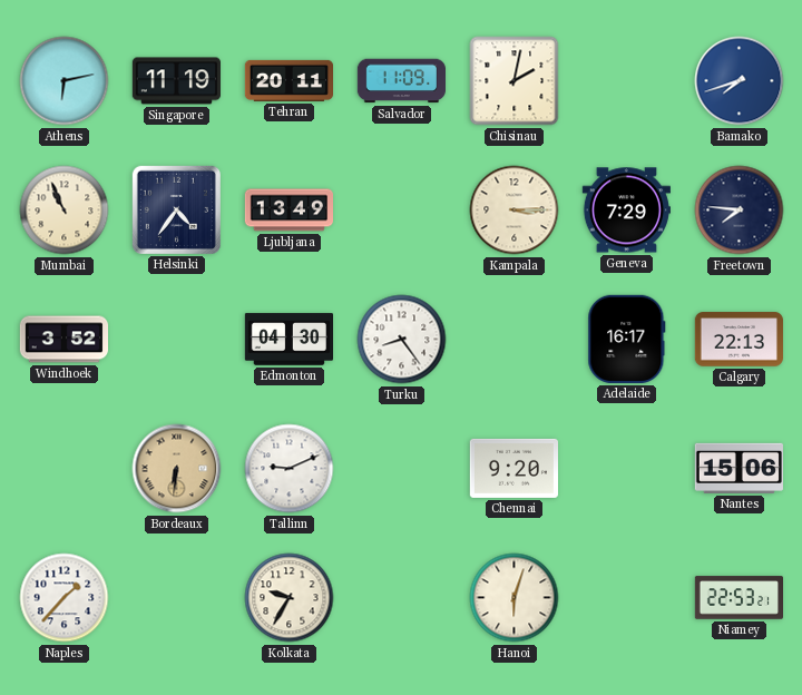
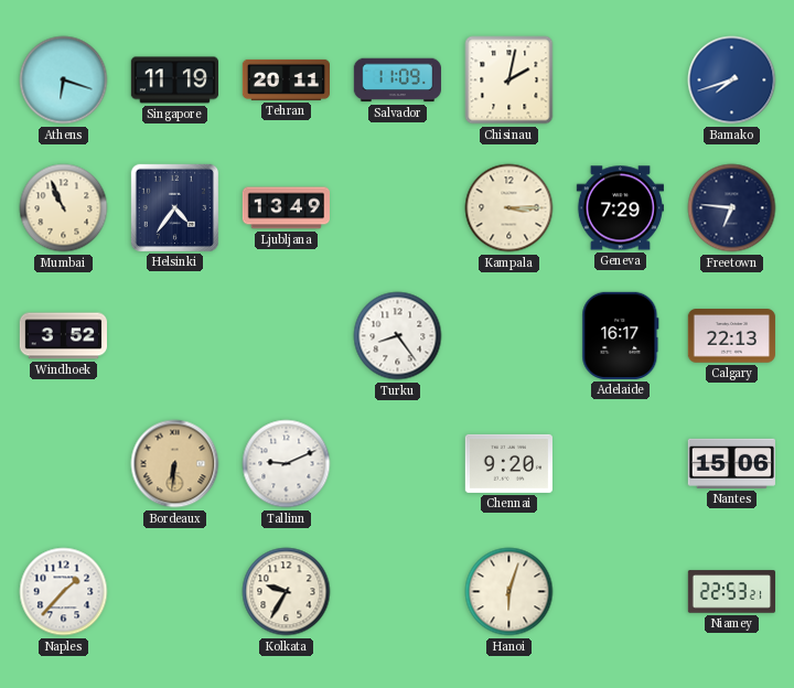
Athens: 6:13 -> 6:18 (64, 80)
Freetown: 7:46 -> 6:46 (732, 208)
Edmonton: 04:30 -> none (288, 340)
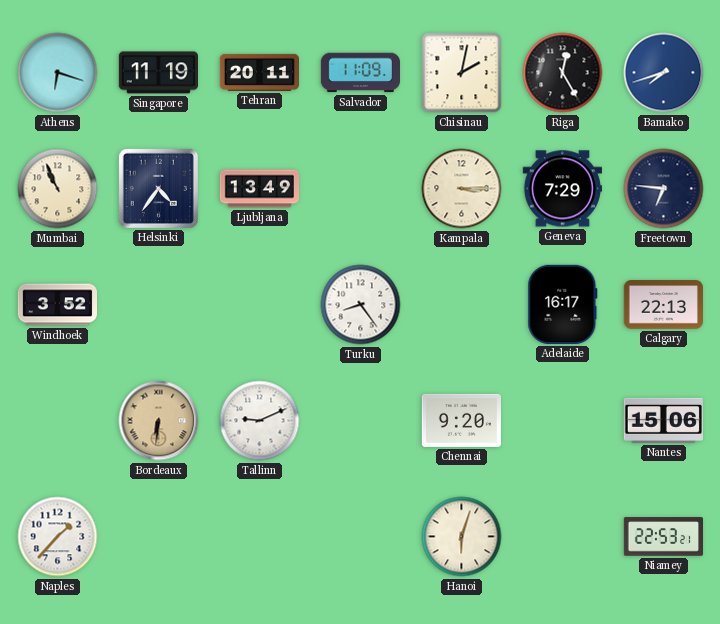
Riga: none -> 12:25 (563, 73)
Kolkata: 9:35 -> none (287, 592)
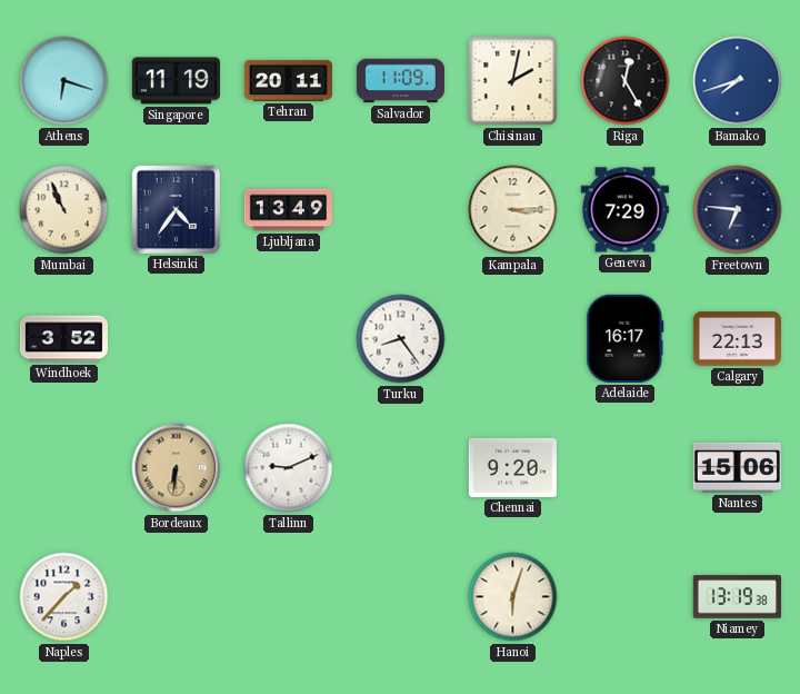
Niamey: 22:53 -> 13:19 (737, 597)
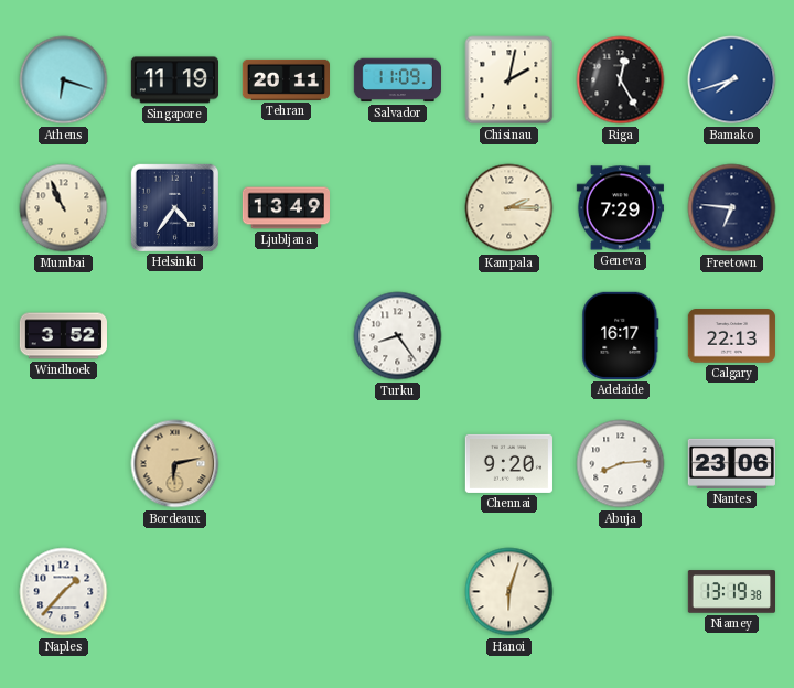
Kampala: 3:15 -> 2:15 (509, 208)
Bordeaux: 6:31 -> 6:13 (175, 464)
Tallinn: 9:11 -> none (289, 468)
Abuja: none -> 8:14 (621, 464)
Nantes: 15:06 -> 23:06 (731, 463)
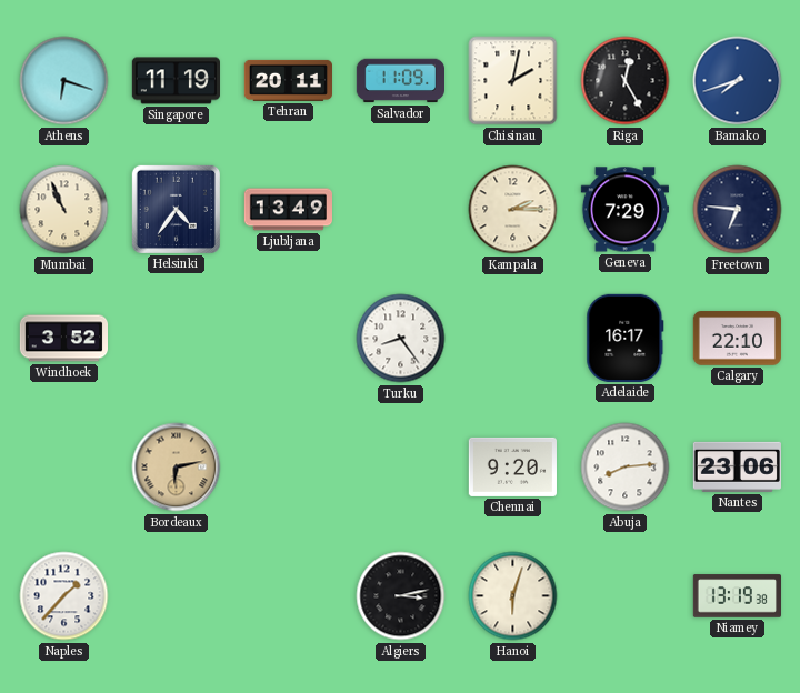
Calgary: 22:13 -> 22:10 (737, 339)
Algiers: none -> 3:13 (401, 596)
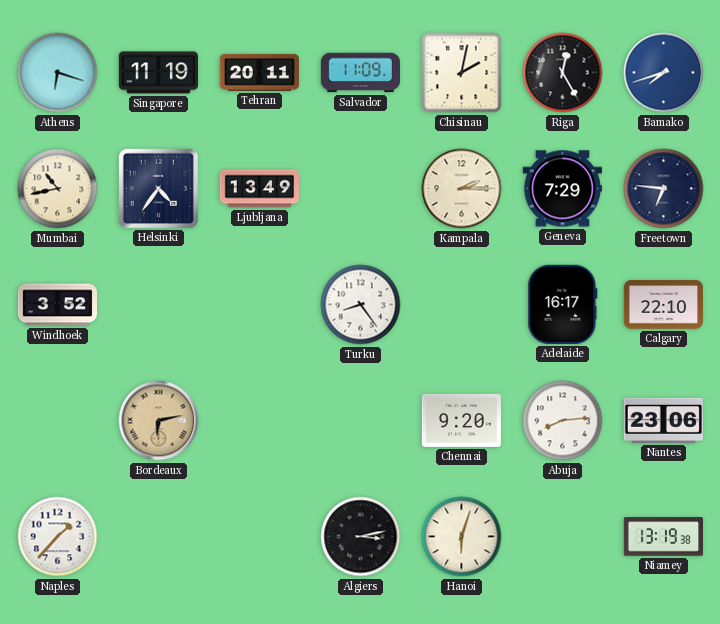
Mumbai: 10:56 -> 10:43 (58, 189)
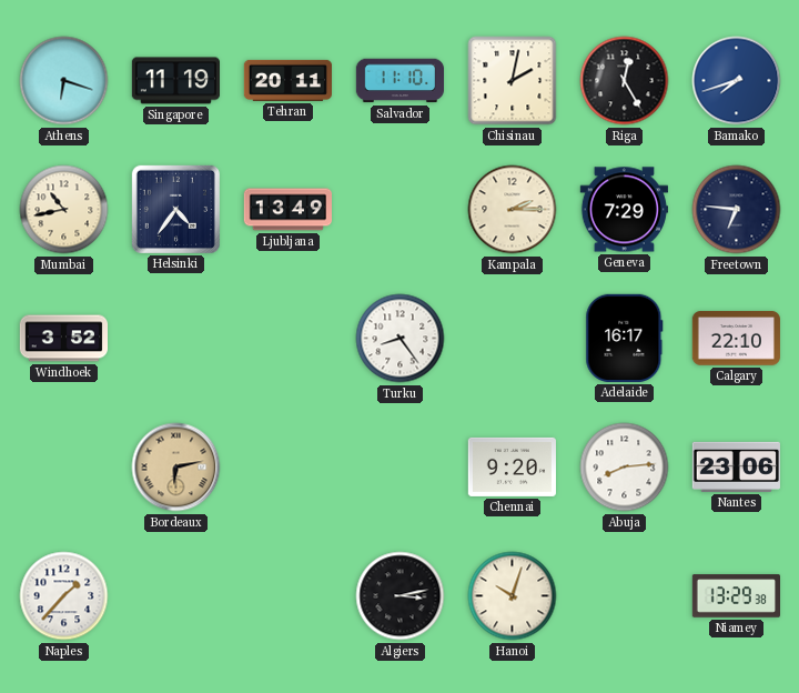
Salvador: 11:09 -> 11:10 (399, 81)
Hanoi: 6:03 -> 10:03 (513, 596)
Niamey: 13:19 -> 13:29 (736, 596)
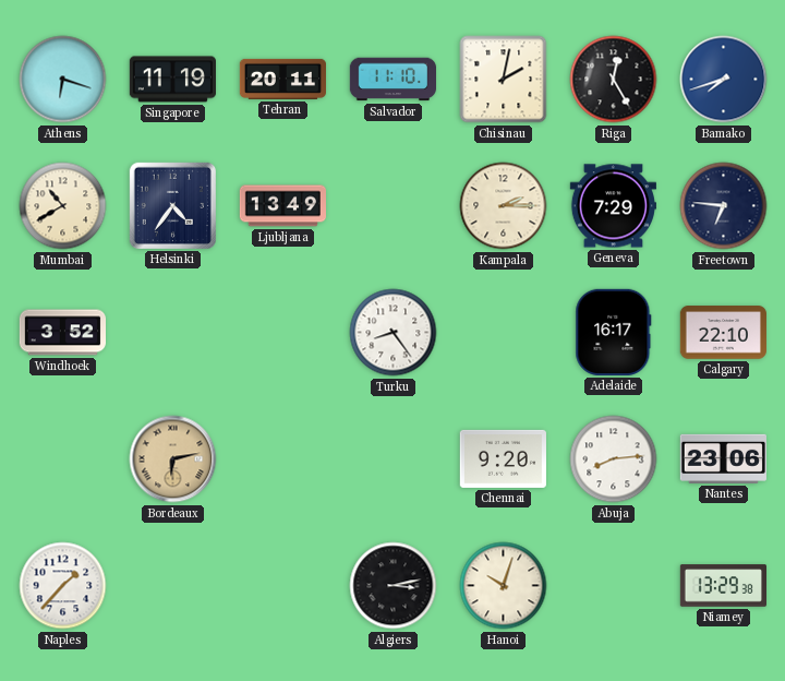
Mumbai: 10:43 -> 10:40 (63, 206)
